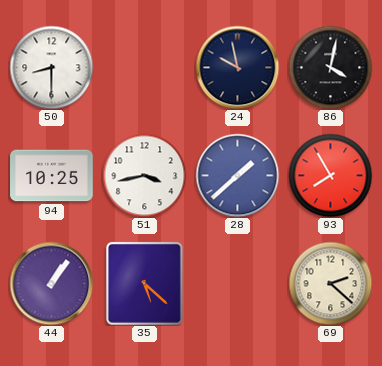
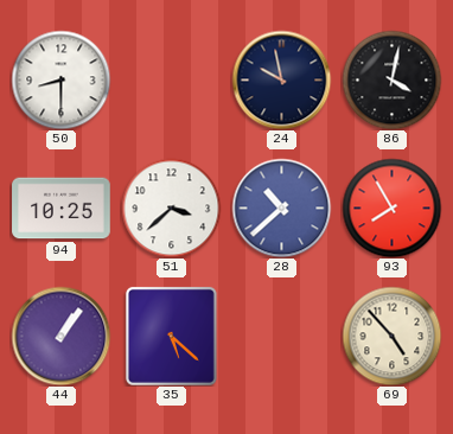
51: 3:43 -> 3:38 (171, 208)
28: 1:38 -> 10:38 (281, 208)
69: 2:22 -> 4:53 (391, 336)
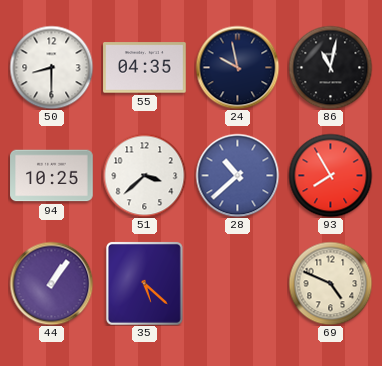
55: none -> 04:35 (145, 68)
86: 4:02 -> 11:02 (330, 67)
69: 4:53 -> 4:49 (330, 283)
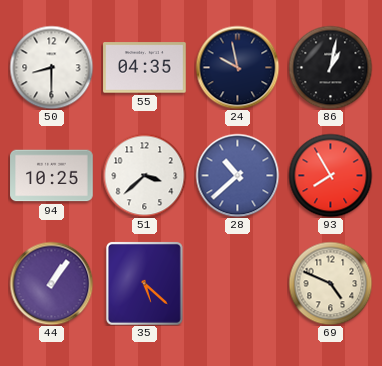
86: 11:02 -> 1:02 (330, 67)
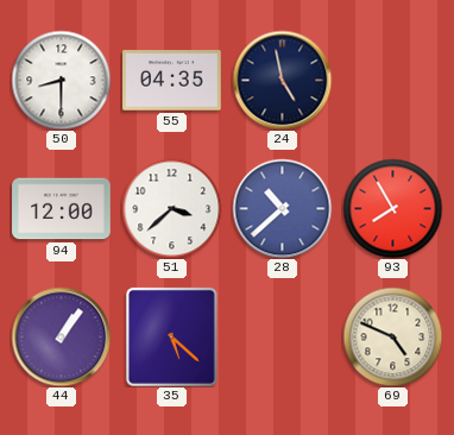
24: 9:58 -> 4:58 (282, 80)
86: 1:02 -> none (330, 67)
94: 10:25 -> 12:00 (62, 209)
